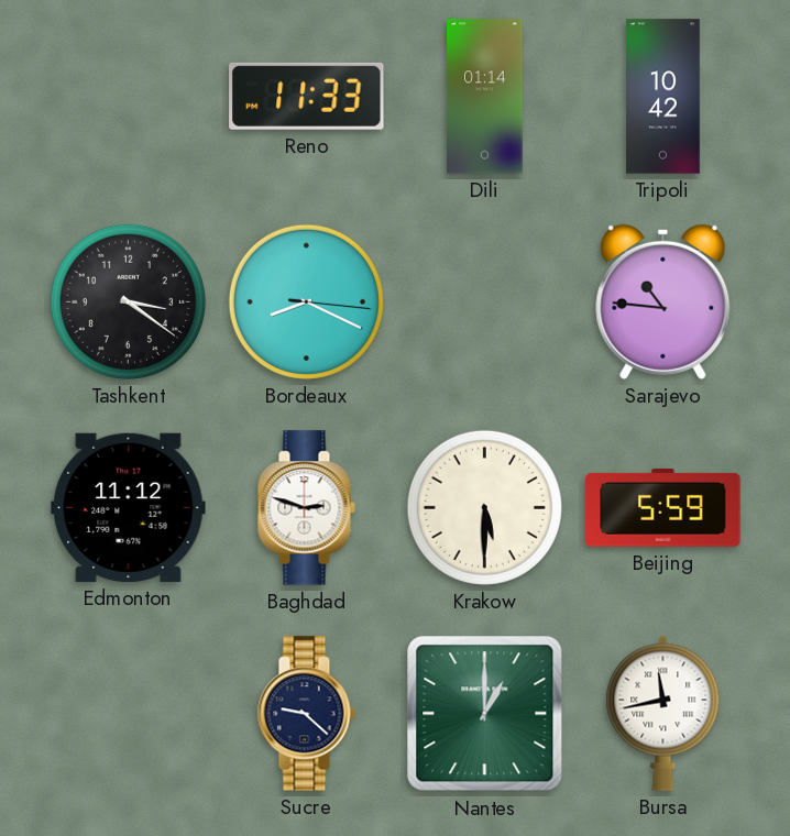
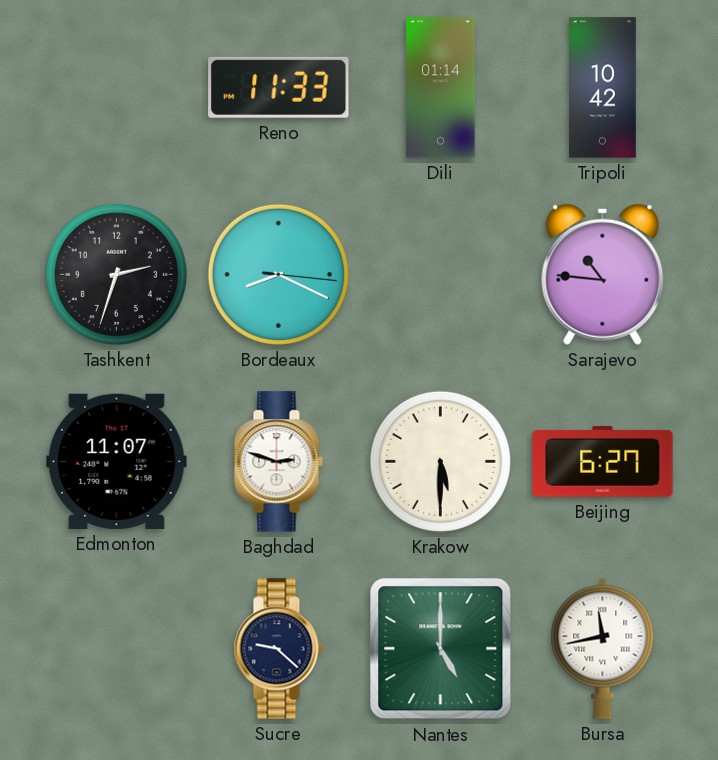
Tashkent: 3:21 -> 2:33 (116, 274)
Edmonton: 11:12 -> 11:07 (117, 461)
Beijing: 5:59 -> 6:27 (603, 461)
Nantes: 1:00 -> 5:00 (441, 649)
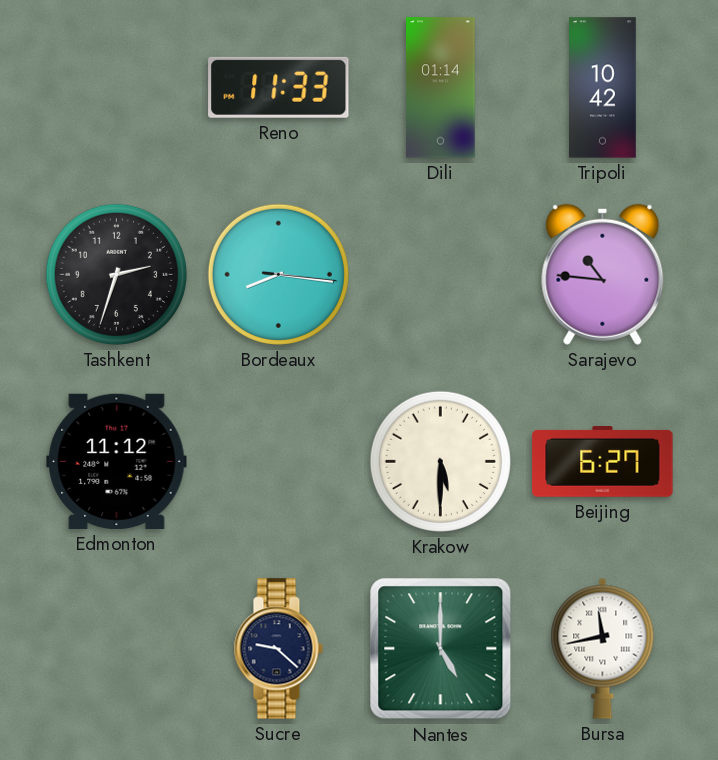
Bordeaux: 8:19 -> 8:16 (278, 274)
Edmonton: 11:07 -> 11:12 (117, 461)
Baghdad: 2:48 -> none (278, 462)
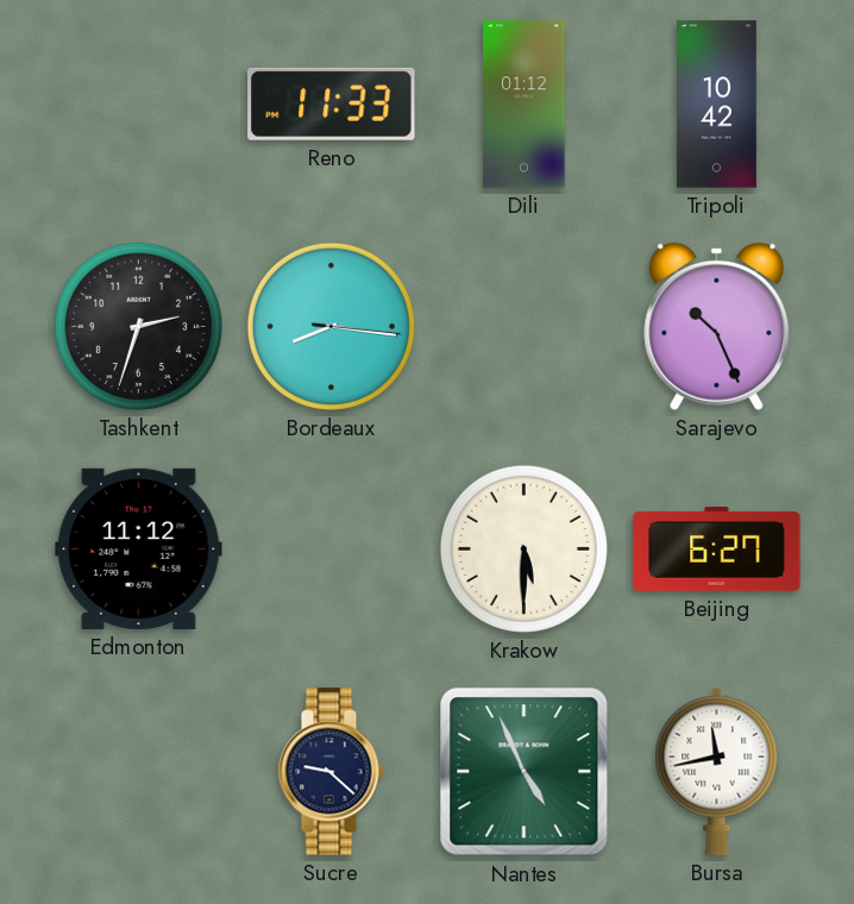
Dili: 01:14 -> 01:12 (525, 105)
Sarajevo: 10:46 -> 10:26 (717, 326)
Nantes: 5:00 -> 4:56 (525, 772)
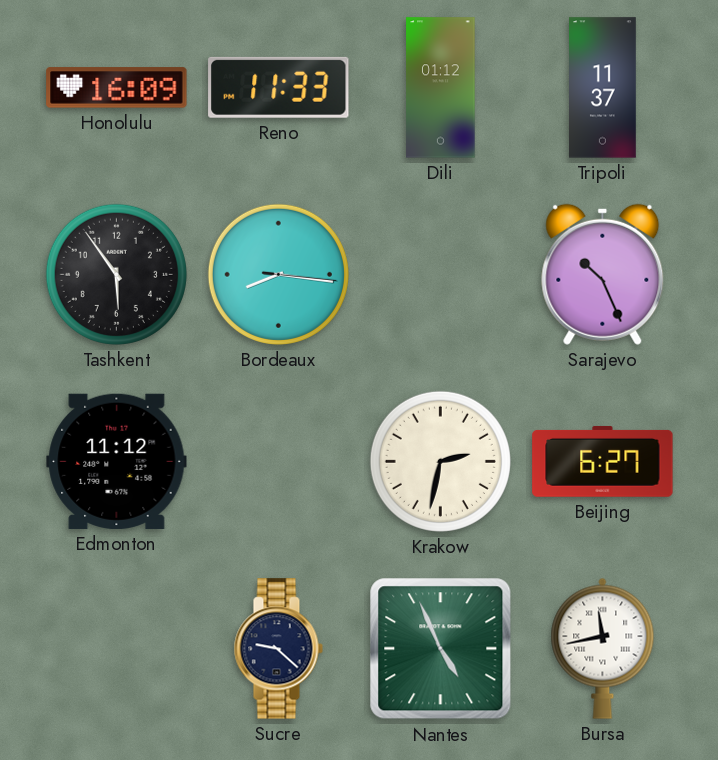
Honolulu: none -> 16:09 (117, 88)
Tripoli: 10:42 -> 11:37 (603, 88)
Tashkent: 2:33 -> 5:54 (116, 274)
Krakow: 5:30 -> 2:32 (440, 461)
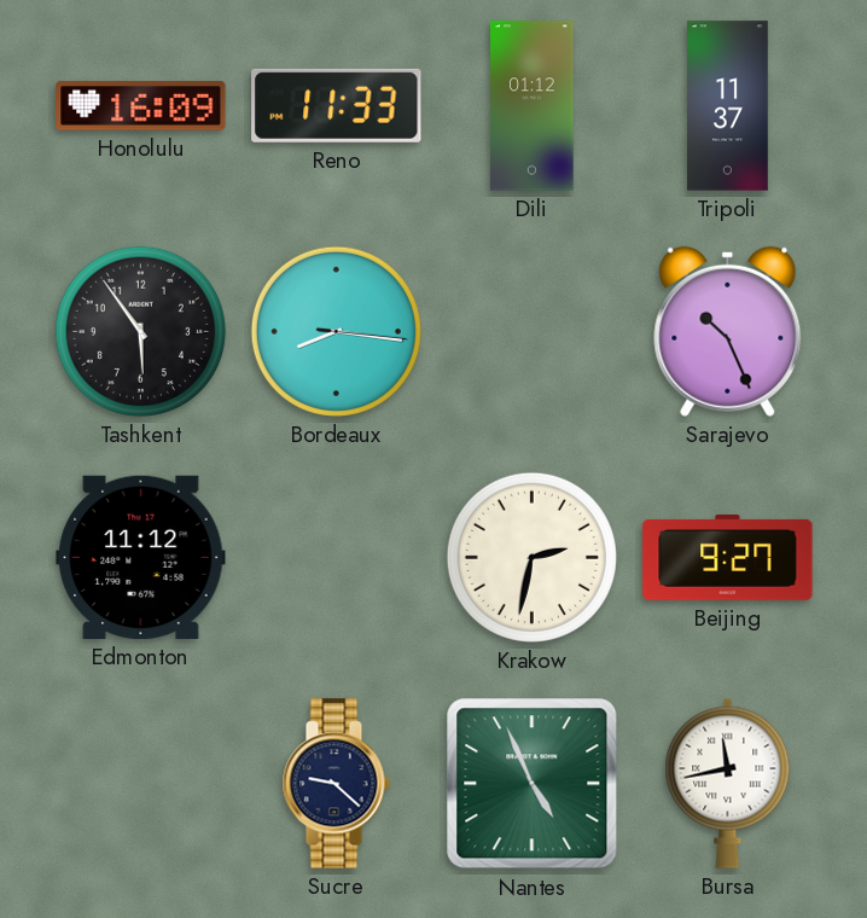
Beijing: 6:27 -> 9:27 (728, 557)
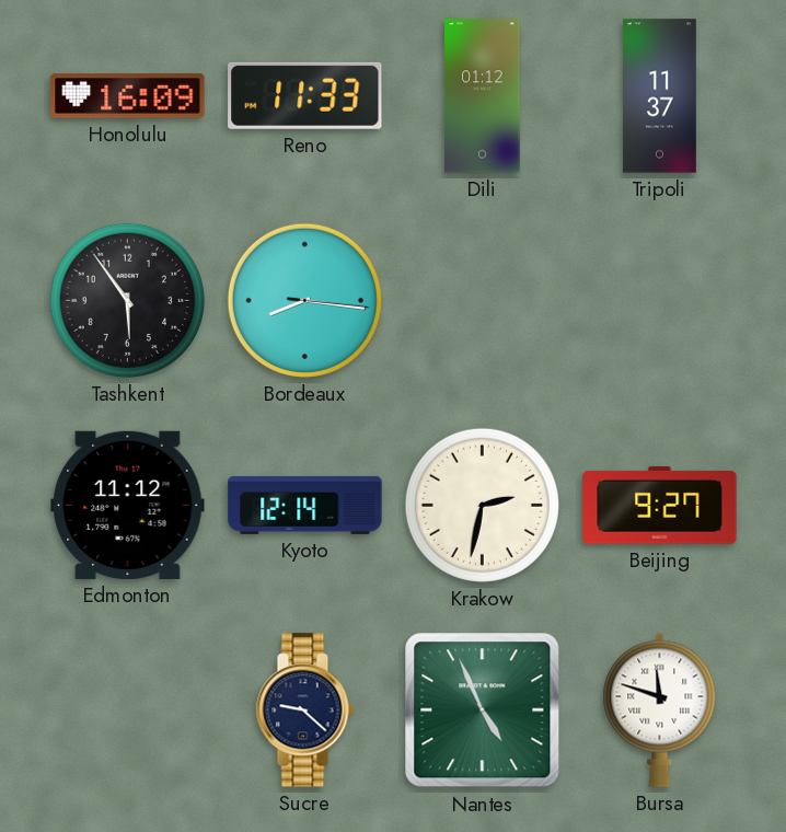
Sarajevo: 10:26 -> none (728, 331)
Kyoto: none -> 12:14 (305, 505)
Bursa: 11:43 -> 11:48 (660, 709)
